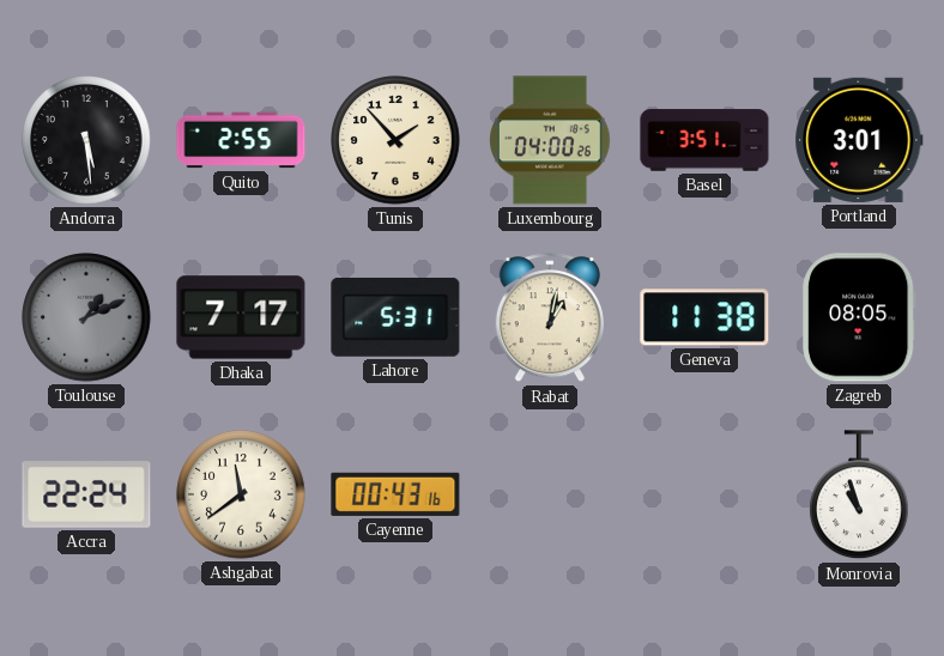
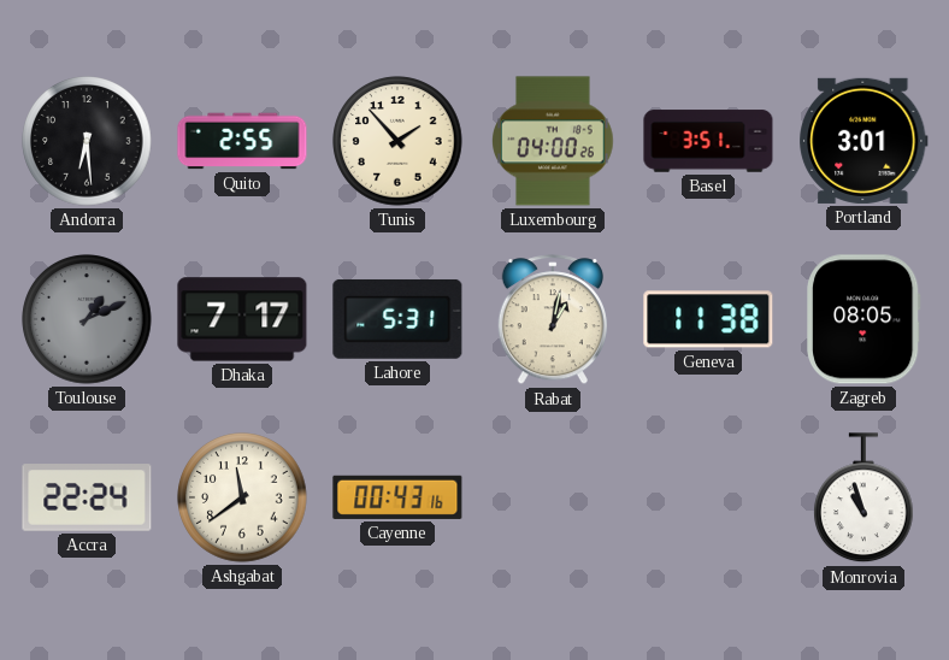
Andorra: 5:29 -> 6:29 (87, 141)
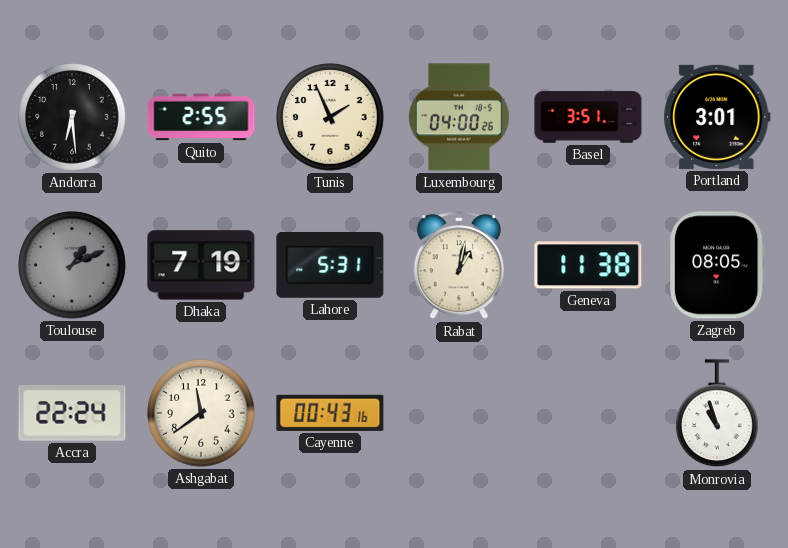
Tunis: 1:53 -> 1:56 (330, 117)
Dhaka: 7:17 -> 7:19 (201, 265)
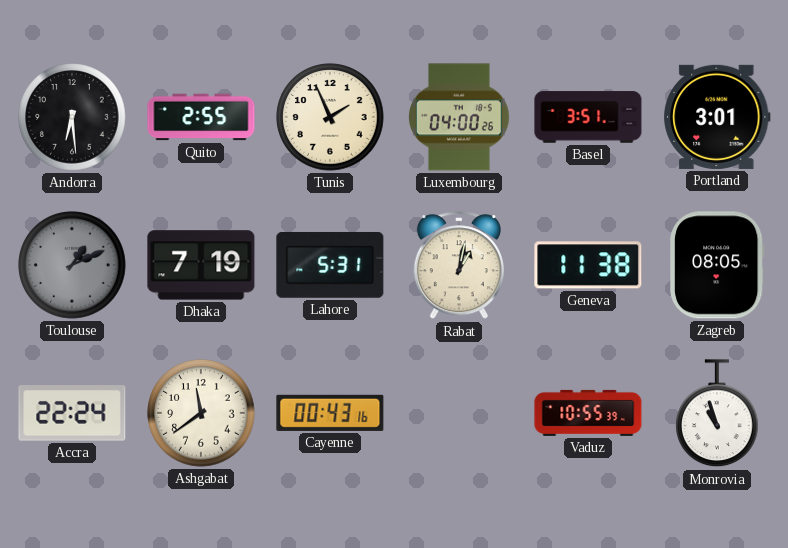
Vaduz: none -> 10:55 (588, 413)
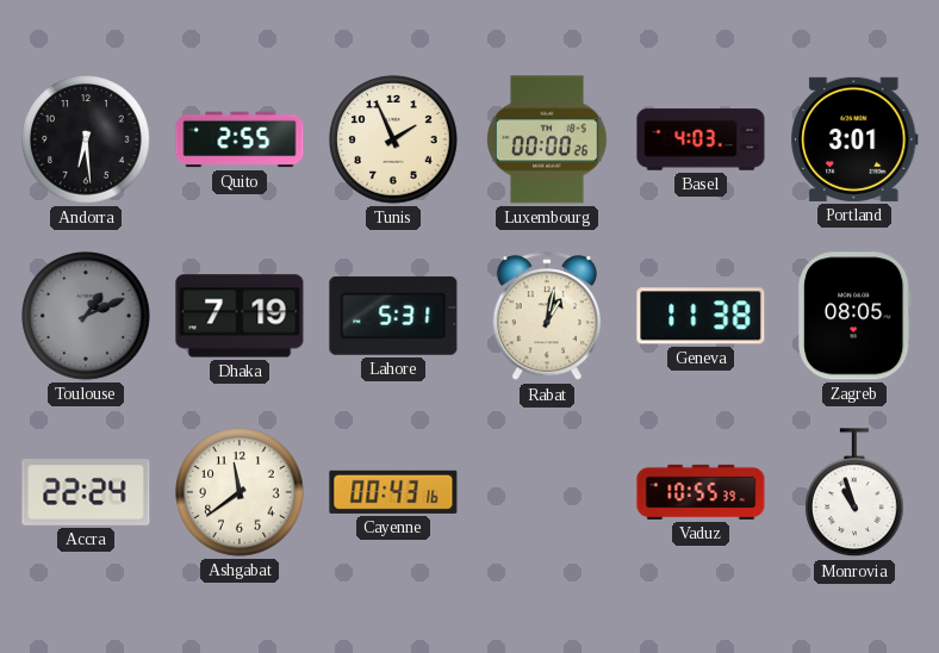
Luxembourg: 04:00 -> 00:00 (548, 139)
Basel: 3:51 -> 4:03 (701, 139)
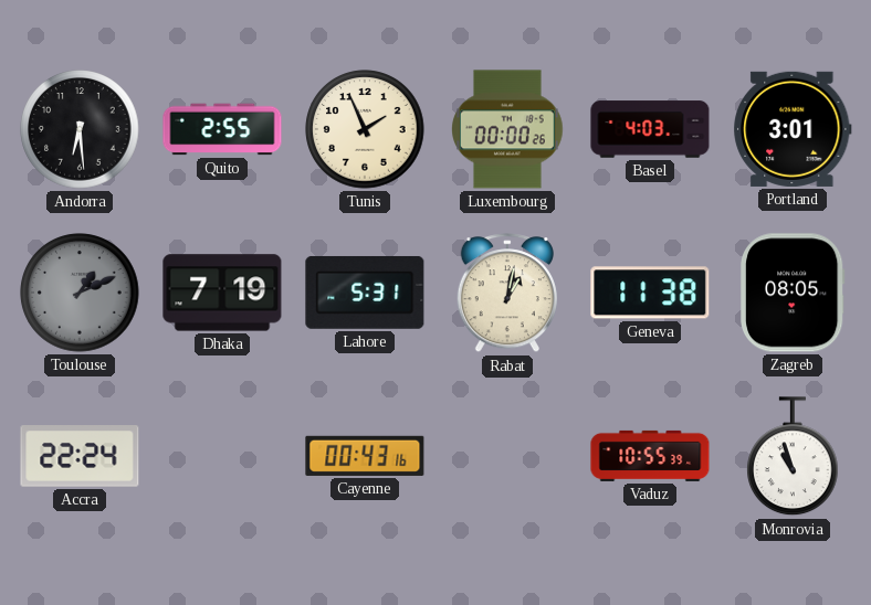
Ashgabat: 11:39 -> none (240, 492)
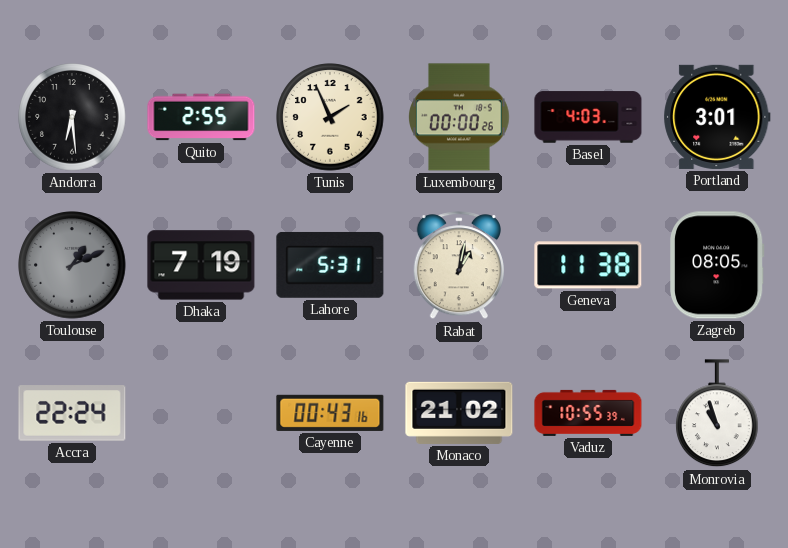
Monaco: none -> 21:02 (459, 413)
